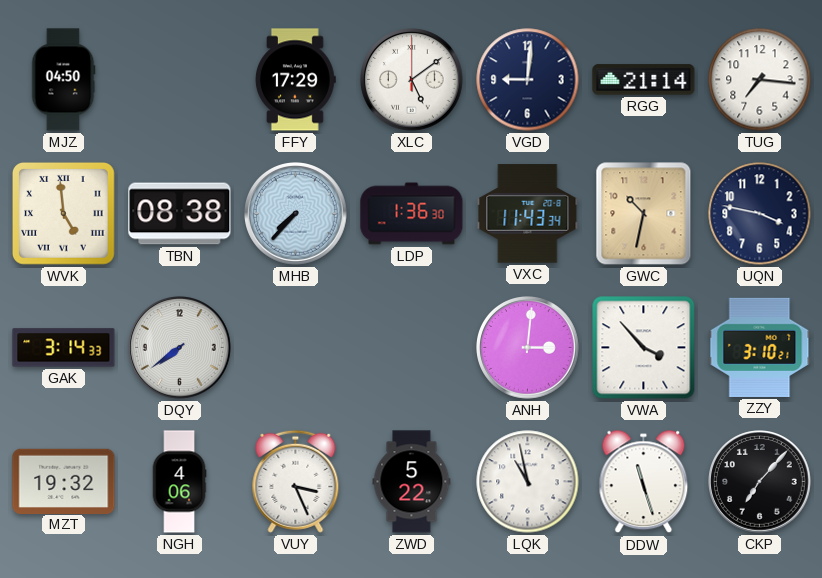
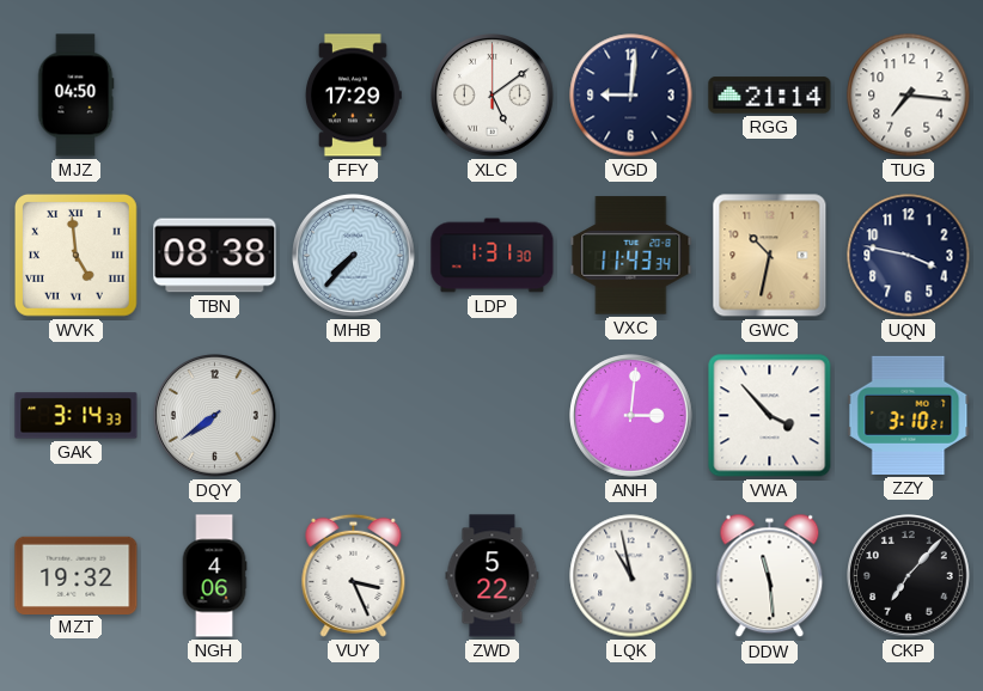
LDP: 1:36 -> 1:31 (493, 256)
DDW: 11:27 -> 11:29 (770, 576)
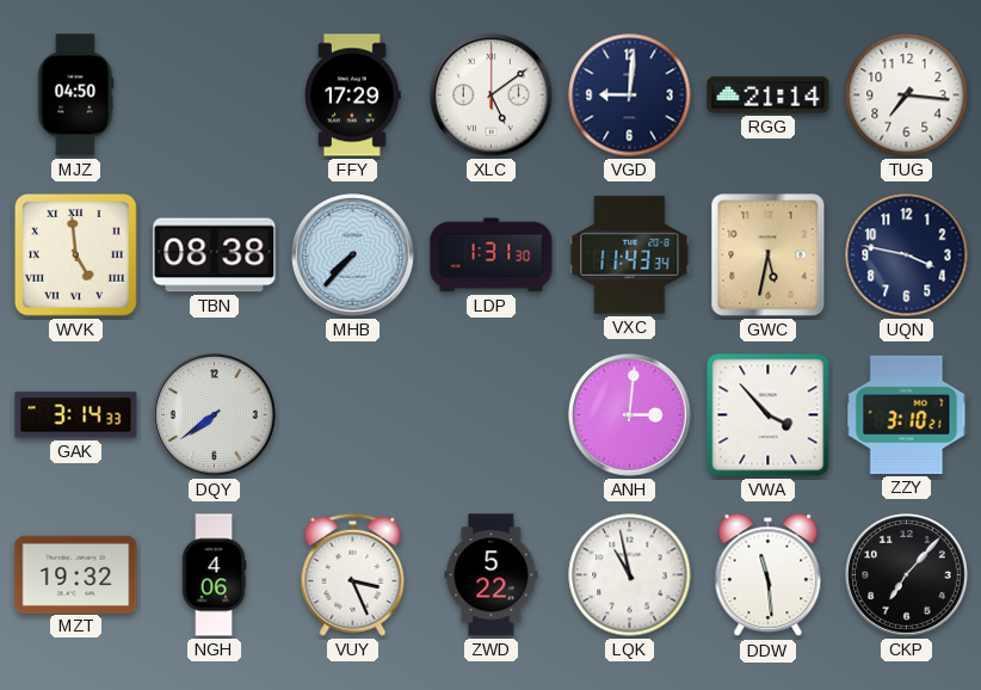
GWC: 10:32 -> 5:32 (769, 255)
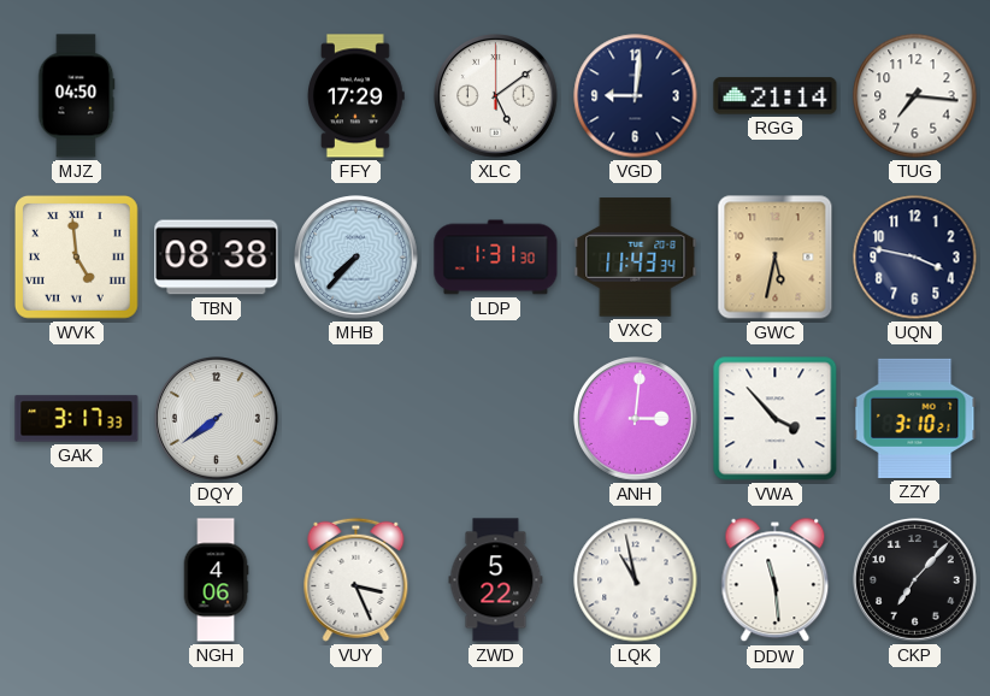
GAK: 3:14 -> 3:17 (77, 419)
MZT: 19:32 -> none (76, 574)
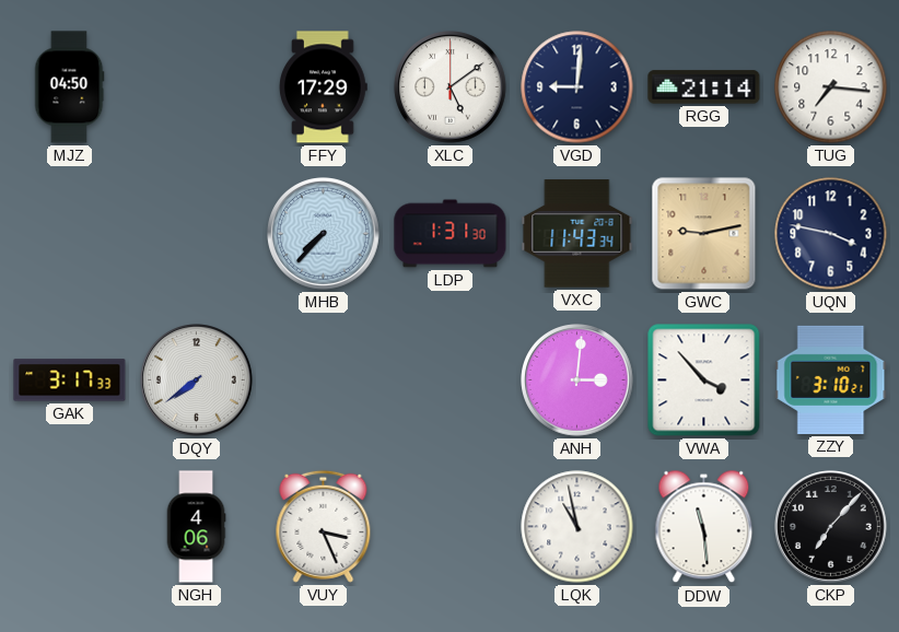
WVK: 4:59 -> none (76, 256)
TBN: 08:38 -> none (217, 258)
GWC: 5:32 -> 9:13 (704, 234)
ZWD: 5:22 -> none (496, 580)
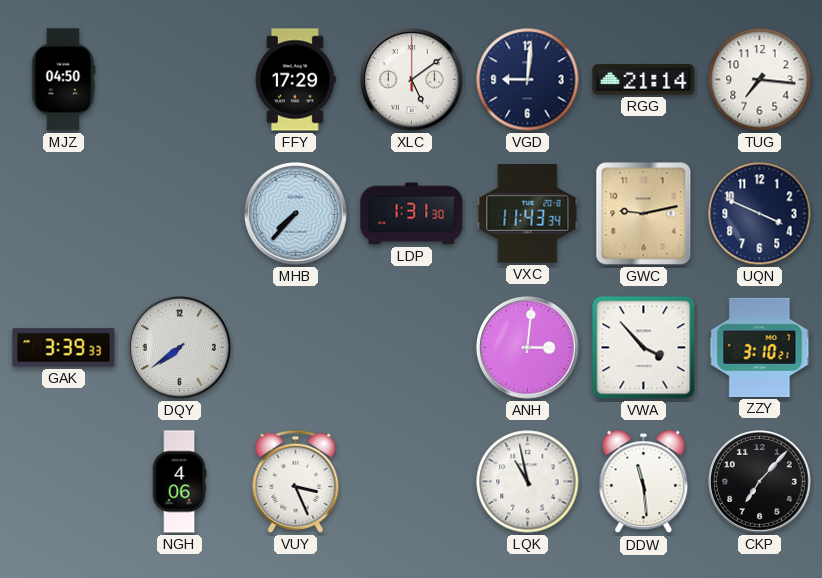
UQN: 3:47 -> 3:49 (760, 214)
GAK: 3:17 -> 3:39 (64, 348)
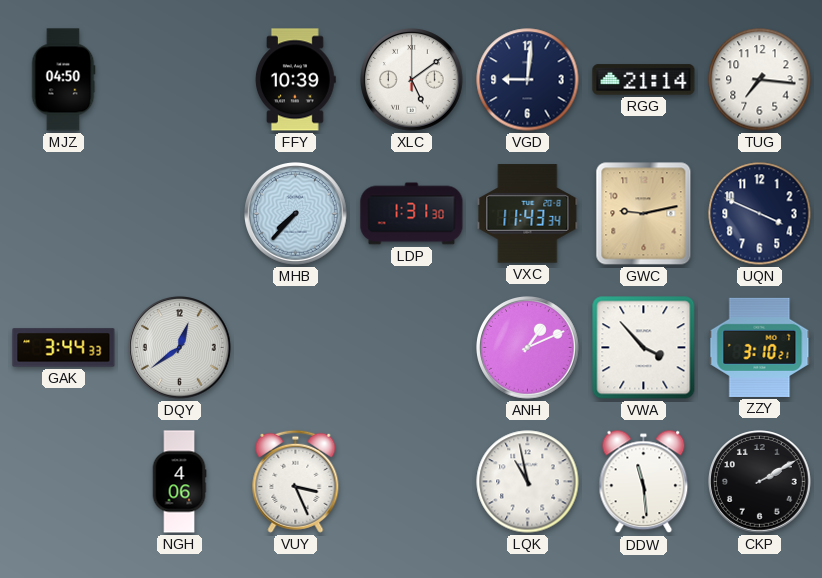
FFY: 17:29 -> 10:39 (296, 80)
GAK: 3:39 -> 3:44 (64, 348)
DQY: 7:39 -> 12:39 (180, 348)
ANH: 3:01 -> 1:11 (528, 348)
CKP: 7:07 -> 2:10 (760, 482)
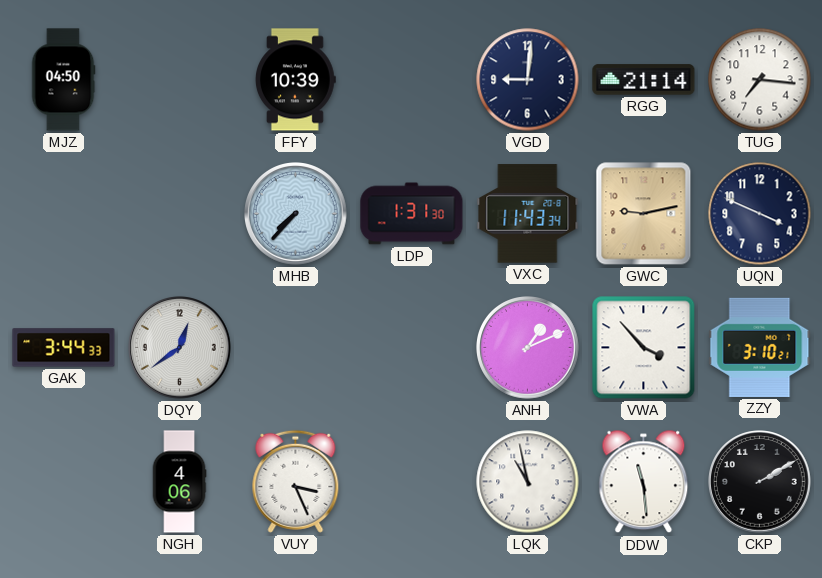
XLC: 5:09 -> none (412, 80)
